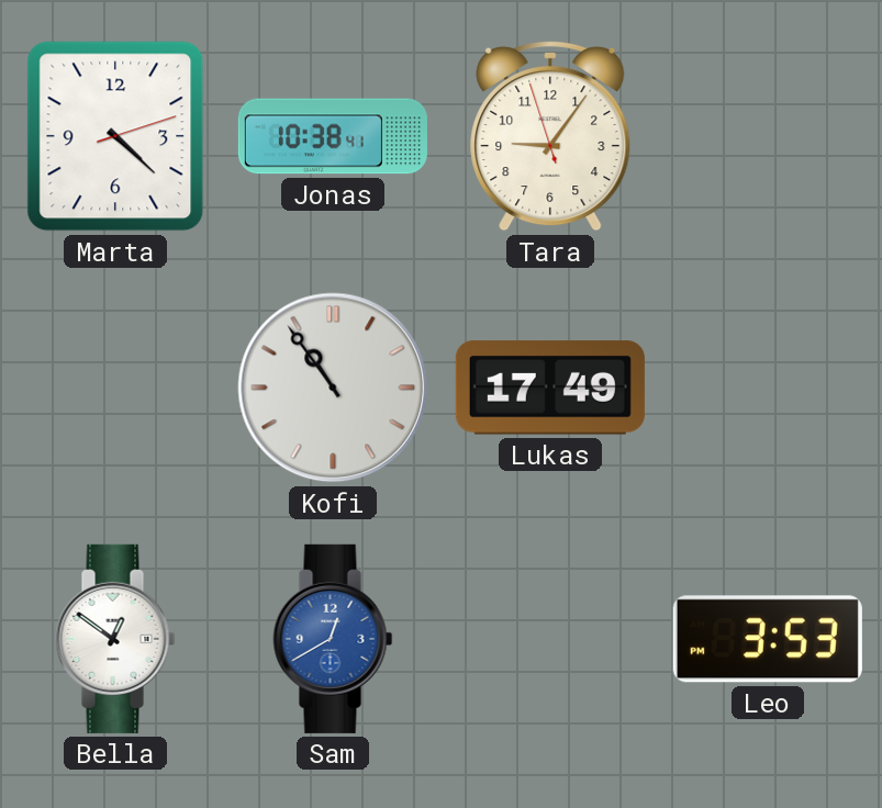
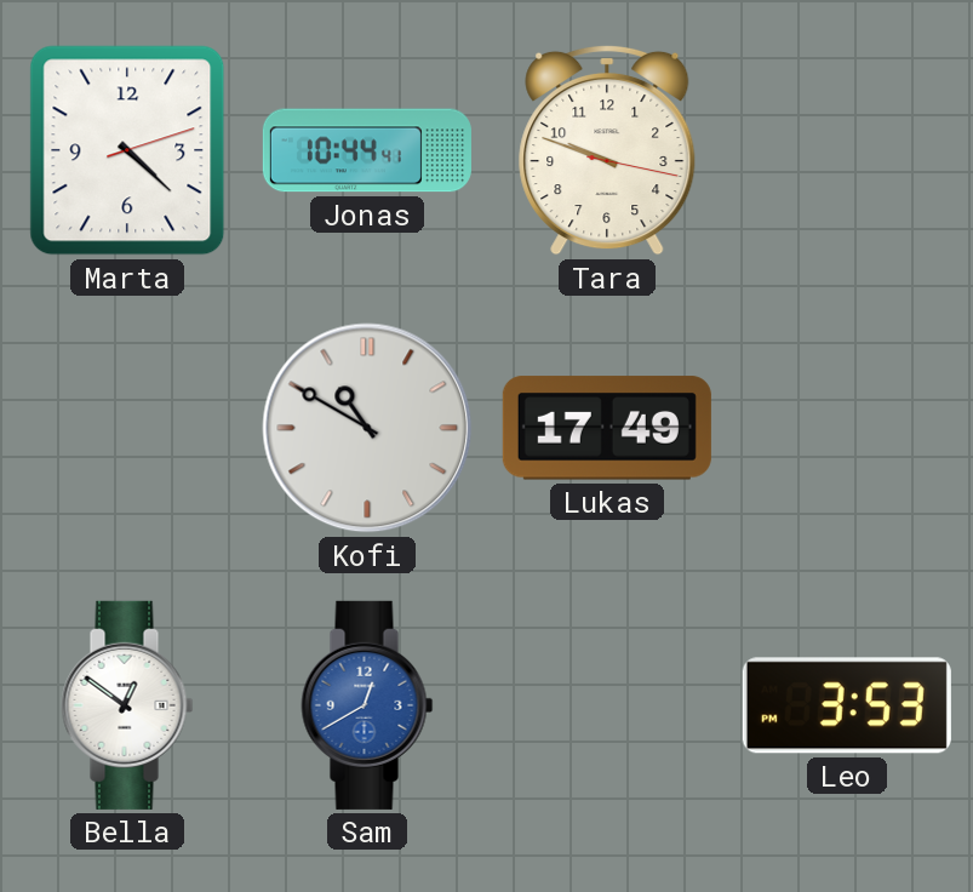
Jonas: 10:38 -> 10:44 (367, 150)
Tara: 9:05 -> 9:48 (607, 150)
Kofi: 10:54 -> 10:50 (367, 428)
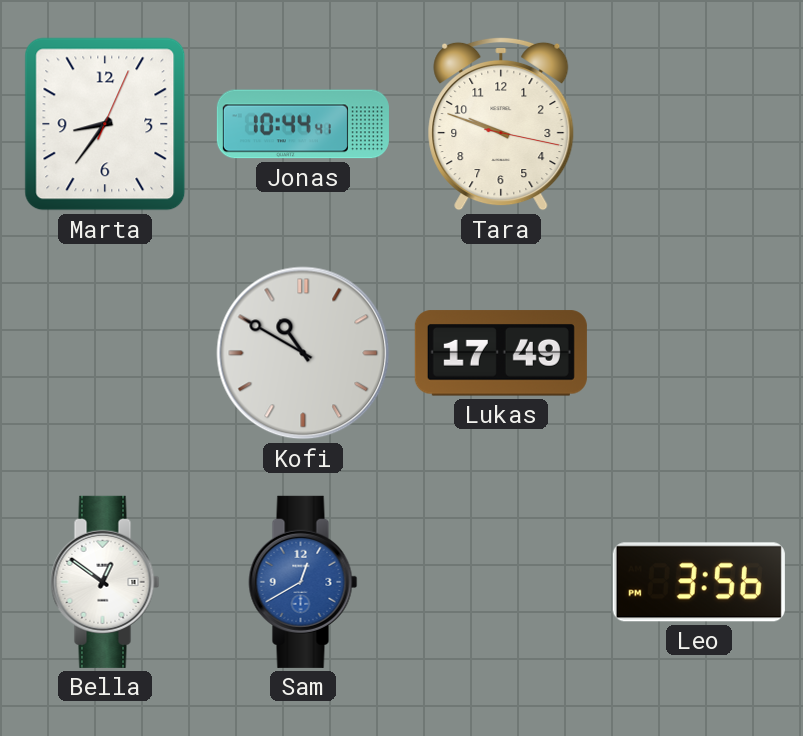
Marta: 4:22 -> 8:36 (105, 124)
Leo: 3:53 -> 3:56 (699, 582)
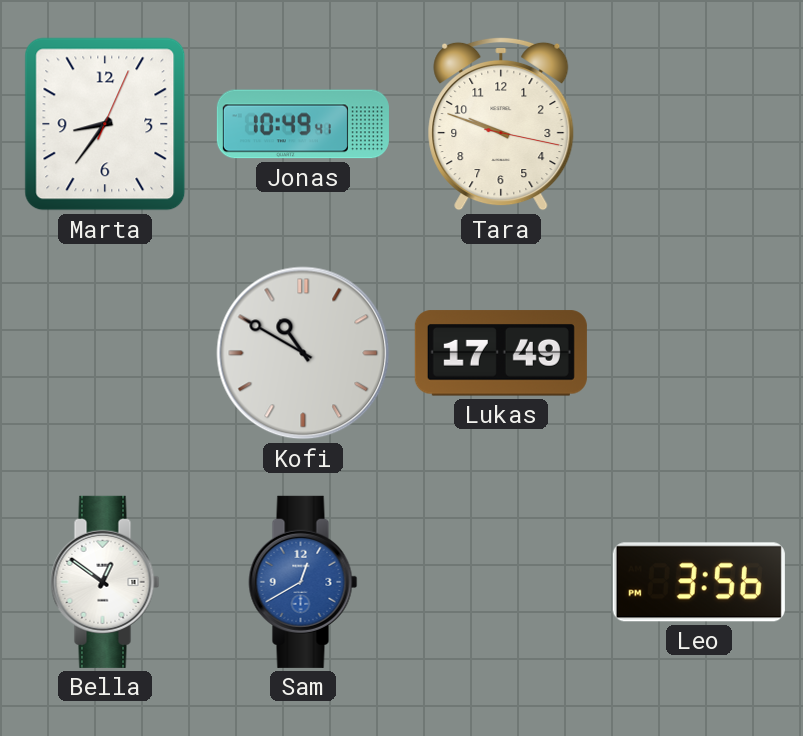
Jonas: 10:44 -> 10:49 (303, 124)
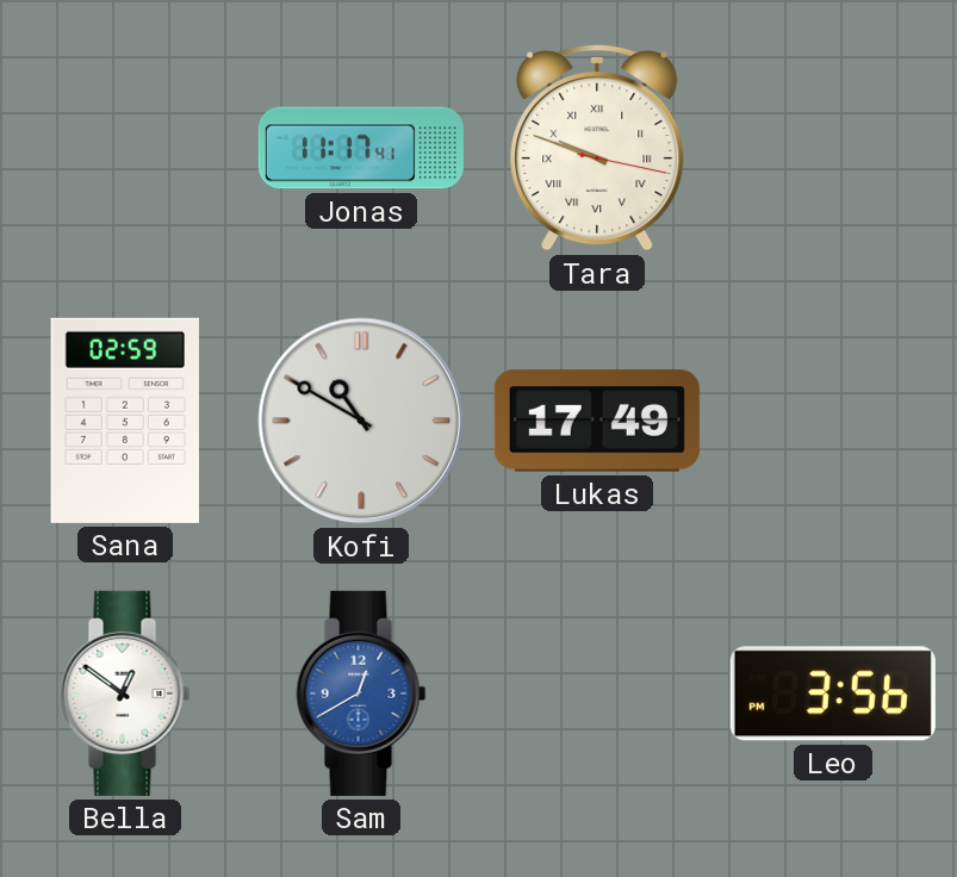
Marta: 8:36 -> none (105, 124)
Jonas: 10:49 -> 11:17 (361, 148)
Tara numerals: Arabic -> Roman (597, 148)
Sana: none -> 02:59 (124, 421)
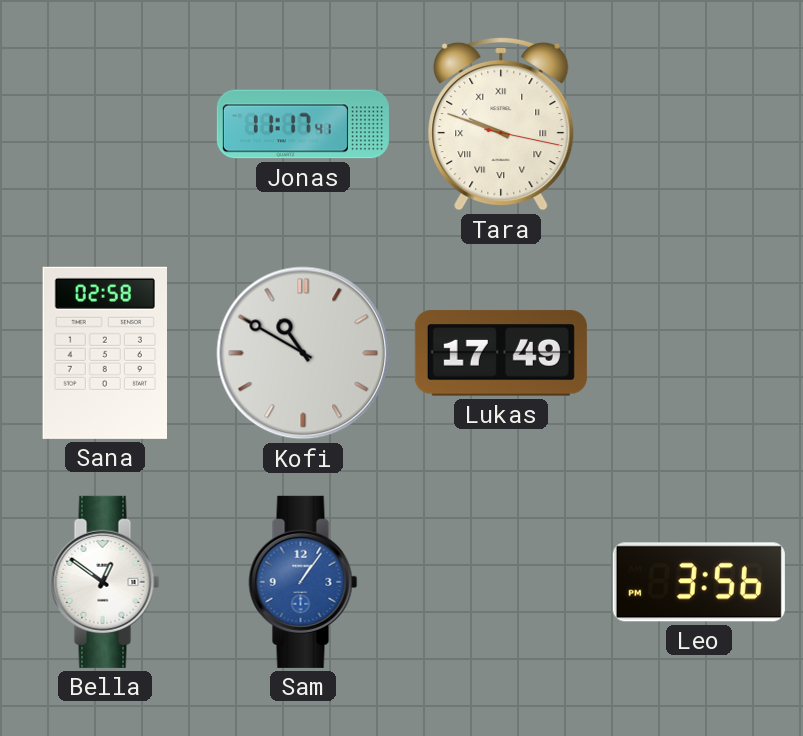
Sana: 02:59 -> 02:58 (104, 353)
Sam: 12:40 -> 1:06 (303, 582)
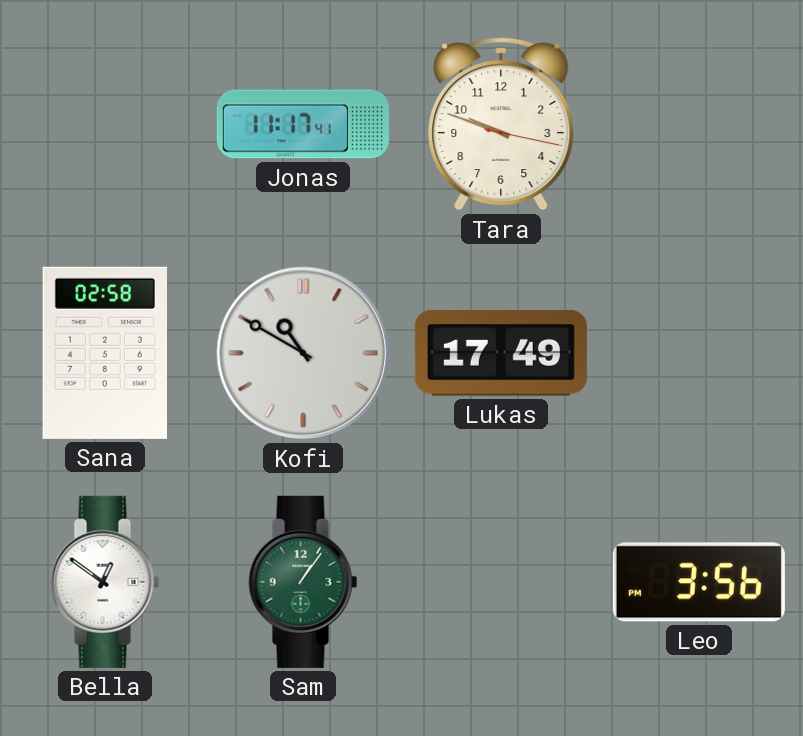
Tara numerals: Roman -> Arabic (501, 124)
Sam dial: blue -> green (303, 582)
